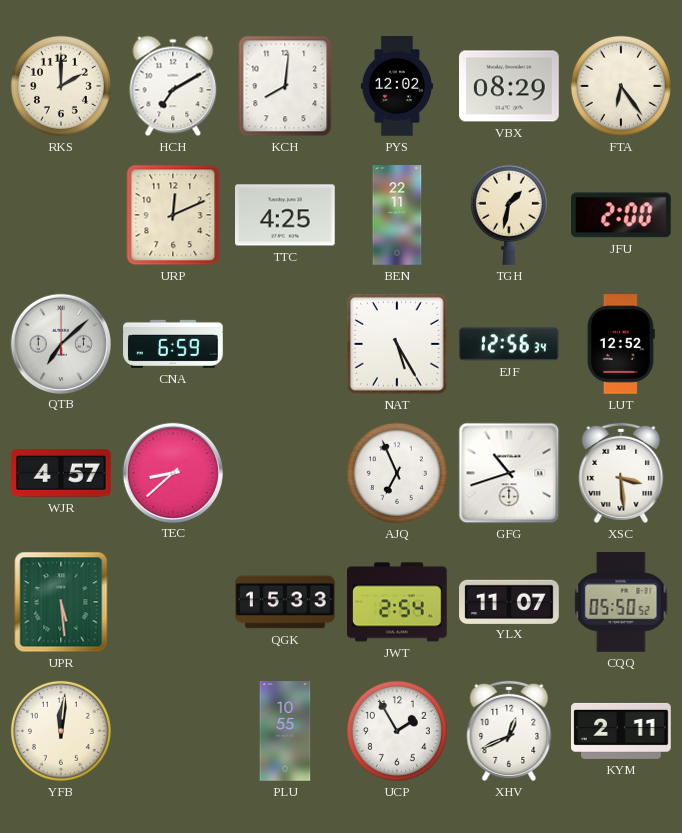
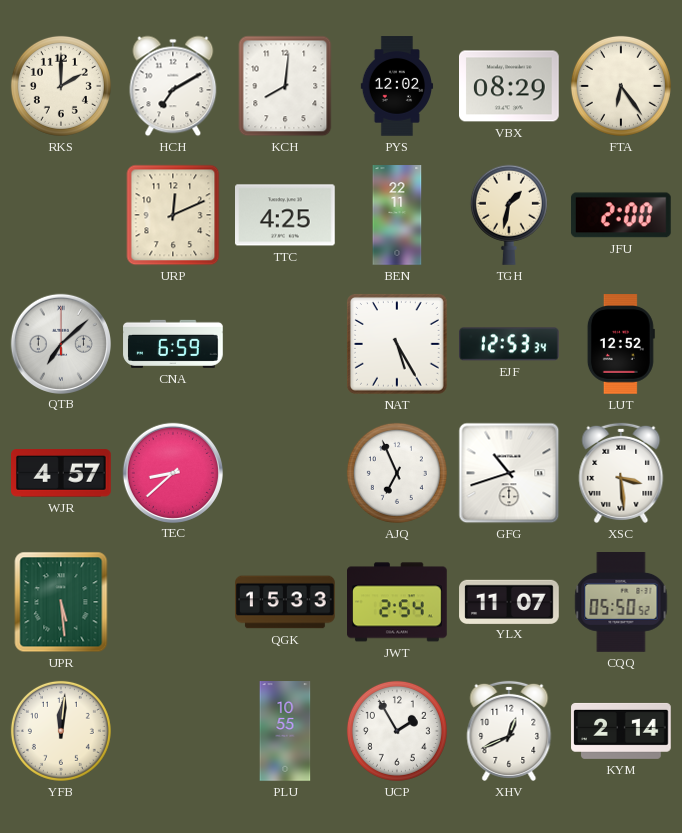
EJF: 12:56 -> 12:53 (510, 344)
KYM: 2:11 -> 2:14 (621, 731)
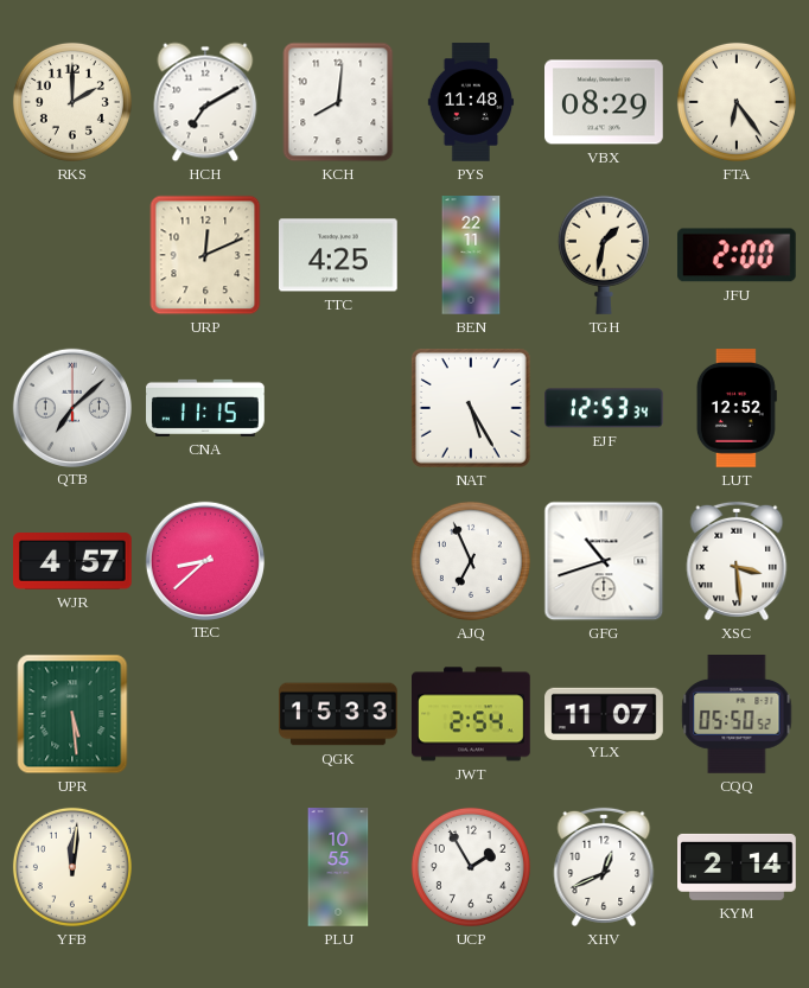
PYS: 12:02 -> 11:48 (471, 102)
CNA: 6:59 -> 11:15 (205, 408)
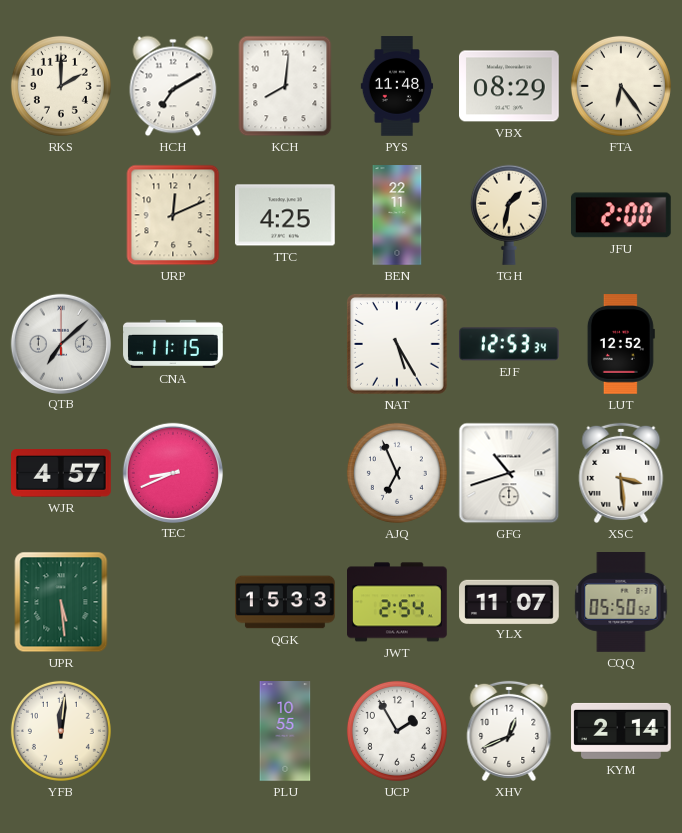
TEC: 8:38 -> 8:41 (172, 472)
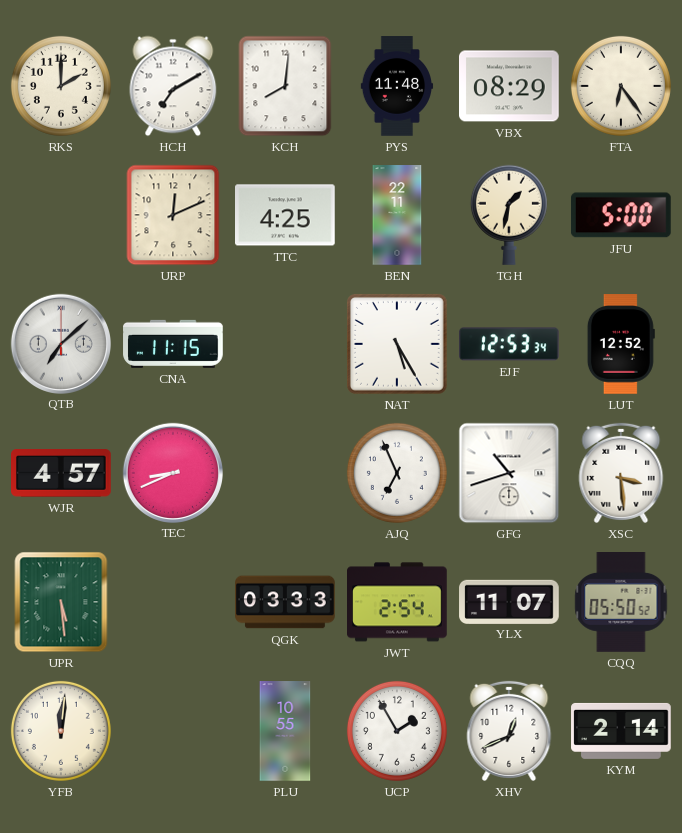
JFU: 2:00 -> 5:00 (621, 215)
QGK: 15:33 -> 03:33 (285, 602)
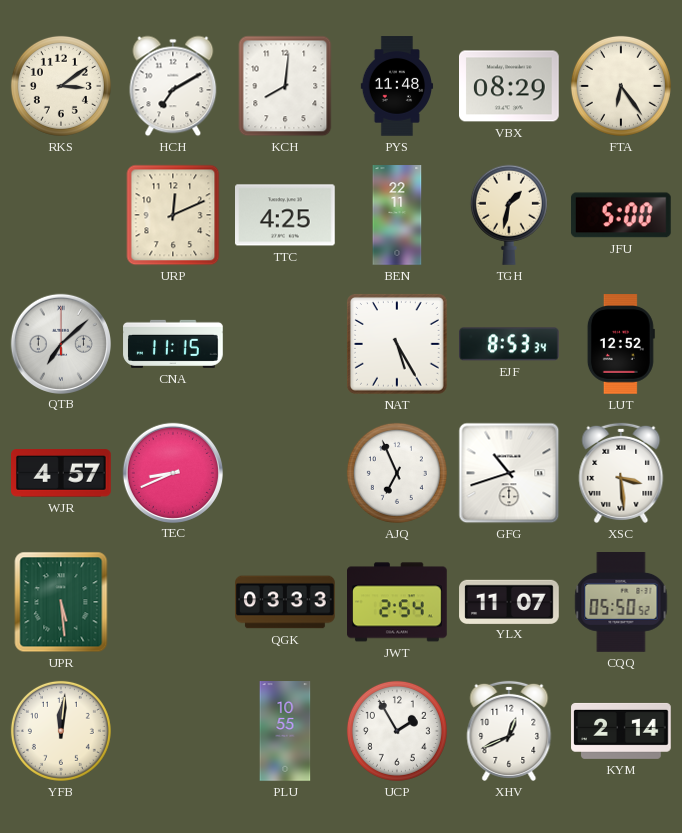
RKS: 2:00 -> 3:09 (61, 86)
EJF: 12:53 -> 8:53 (510, 344)
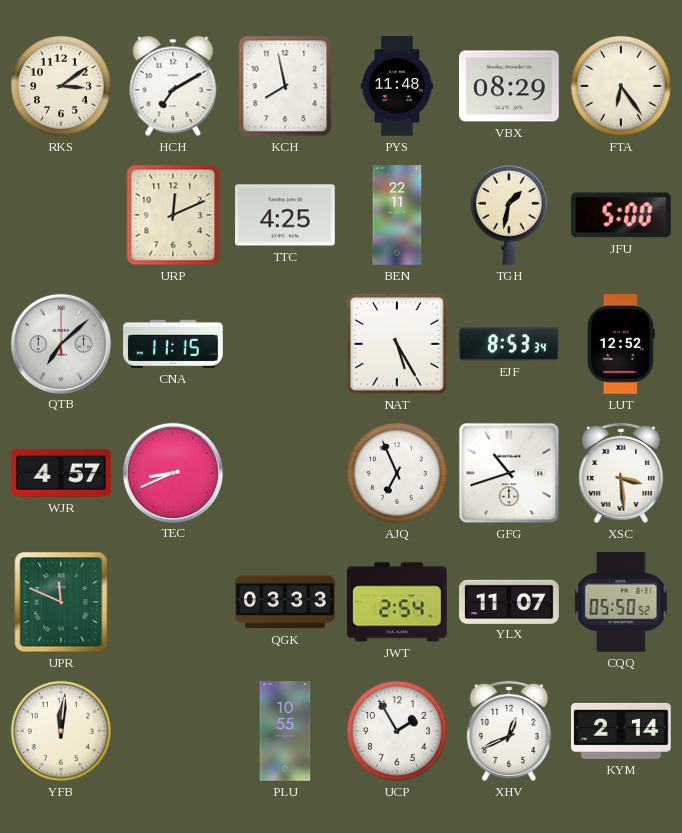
KCH: 8:01 -> 7:58 (285, 86)
UPR: 5:29 -> 11:49 (61, 602)
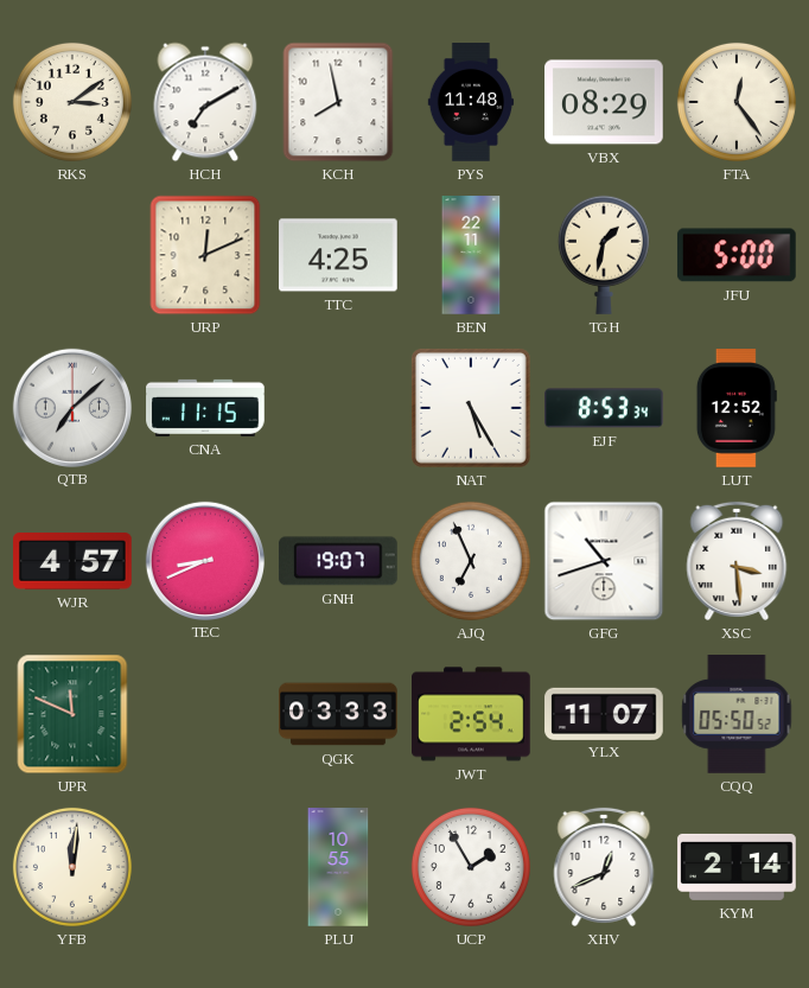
FTA: 6:24 -> 12:24 (737, 102)
GNH: none -> 19:07 (338, 561)
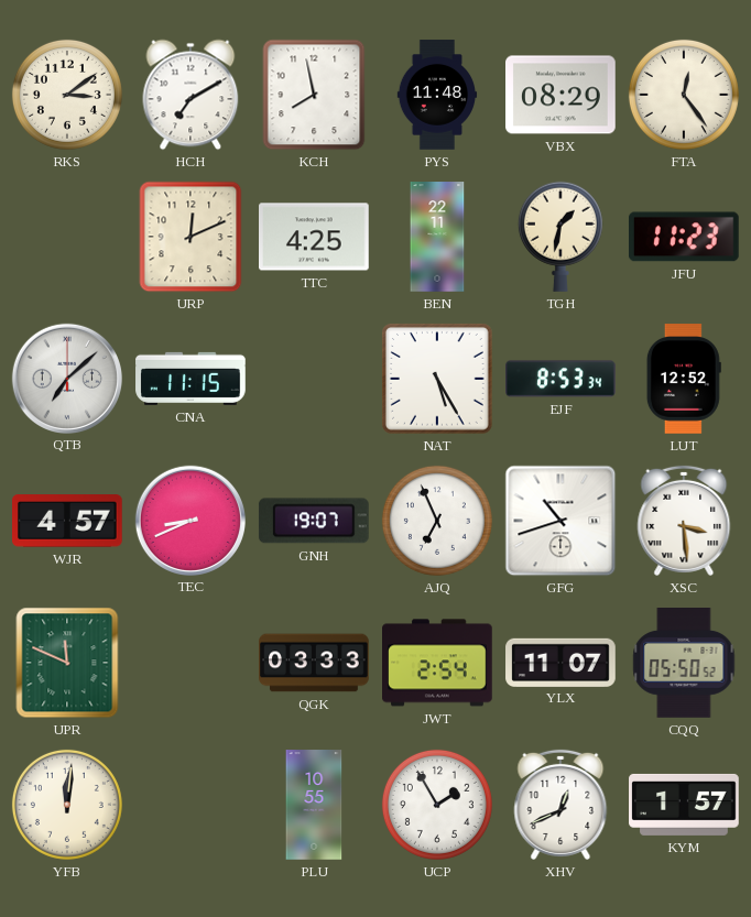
JFU: 5:00 -> 11:23 (684, 237)
KYM: 2:14 -> 1:57 (684, 805)
